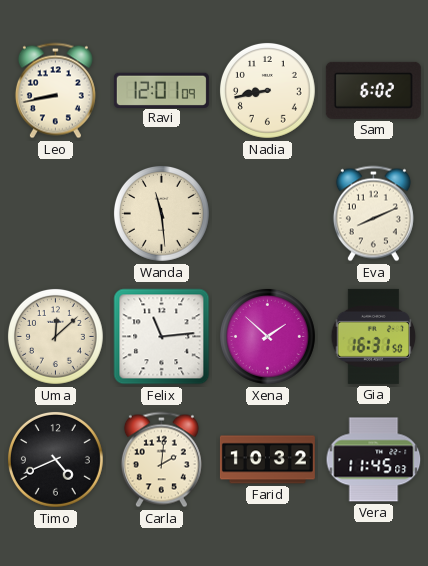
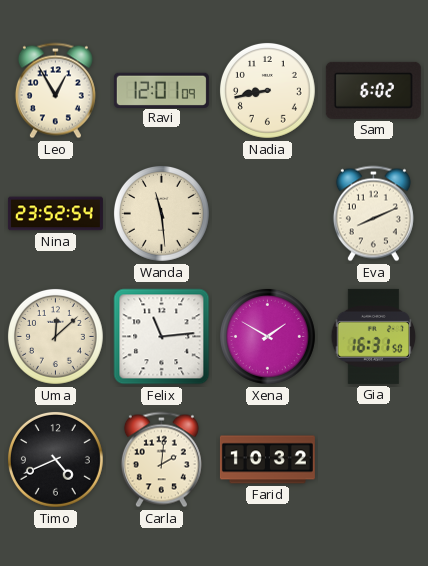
Leo: 8:43 -> 12:55 (55, 91)
Nina: none -> 23:52 (55, 214)
Xena: 1:52 -> 1:50 (267, 336)
Vera: 11:45 -> none (374, 460)
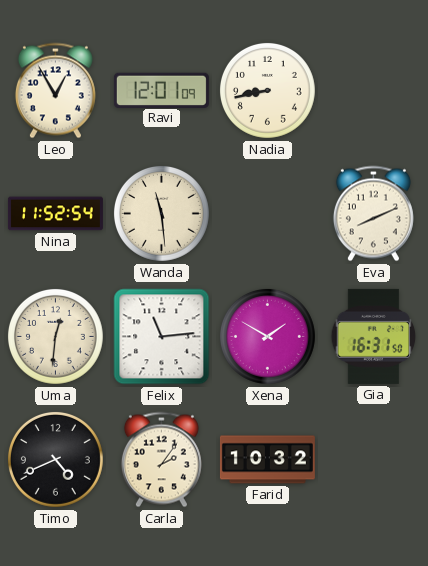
Sam: 6:02 -> none (373, 90)
Nina: 23:52 -> 11:52 (55, 214)
Uma: 12:08 -> 12:31 (55, 336)
Carla: 2:01 -> 2:06 (161, 460)
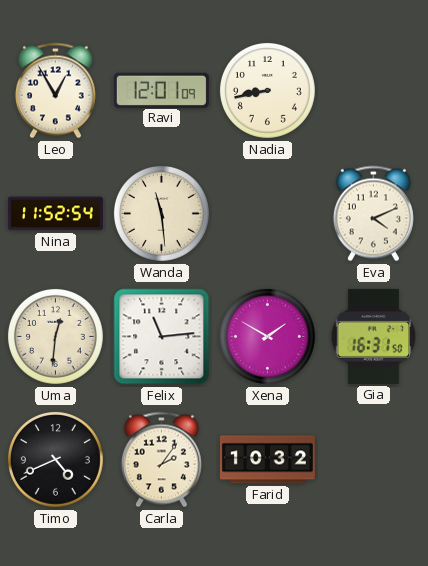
Eva: 8:11 -> 4:11 (373, 214)
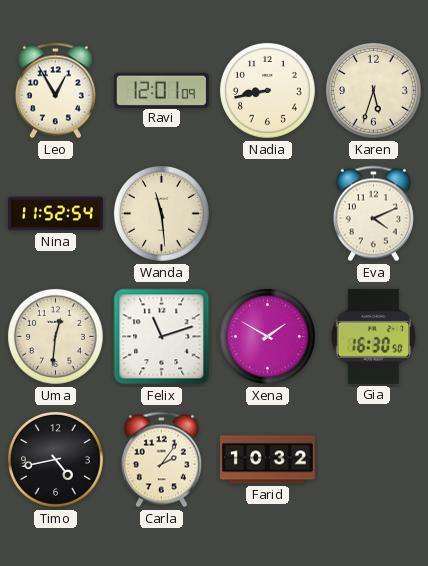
Karen: none -> 5:33 (373, 90)
Felix: 11:14 -> 11:12 (162, 337)
Gia: 16:31 -> 16:30 (374, 336)
Timo: 4:41 -> 4:43 (55, 459)
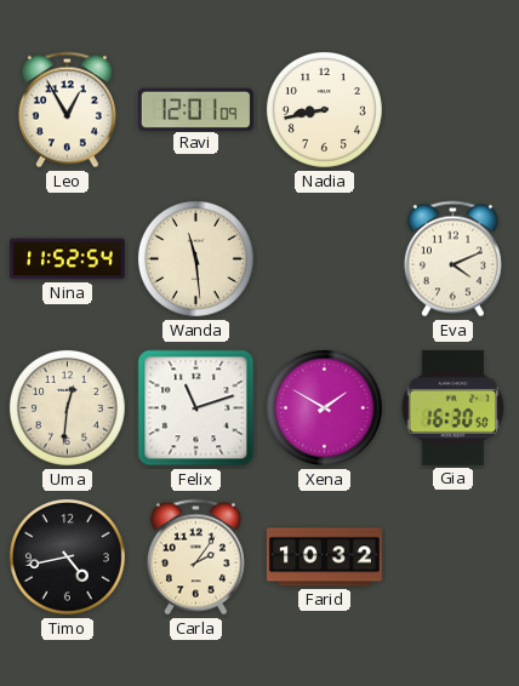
Karen: 5:33 -> none (373, 90)
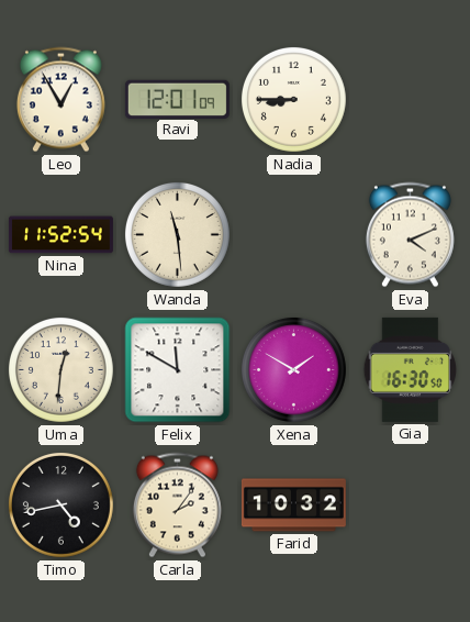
Nadia: 8:43 -> 8:45 (293, 99)
Felix: 11:12 -> 11:50 (178, 370)
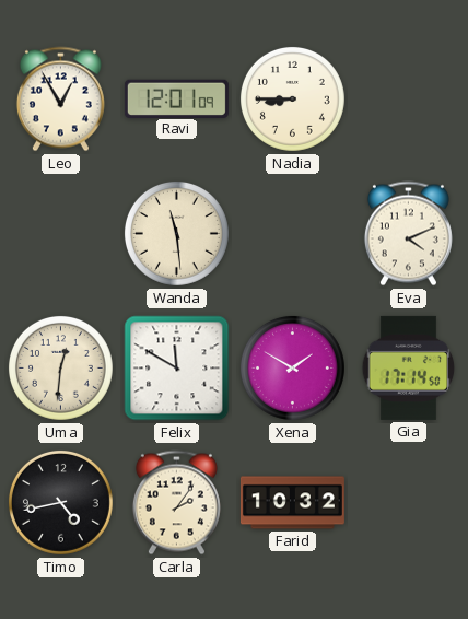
Nina: 11:52 -> none (60, 235)
Gia: 16:30 -> 17:14 (409, 367)
